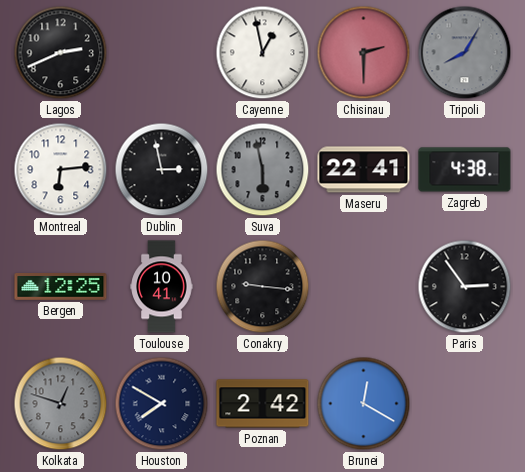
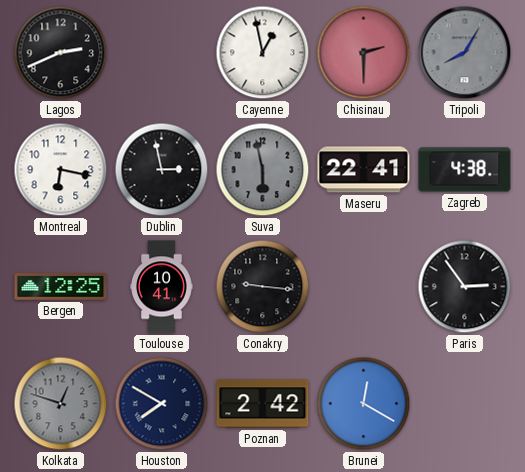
Montreal: 6:14 -> 6:17 (61, 170)
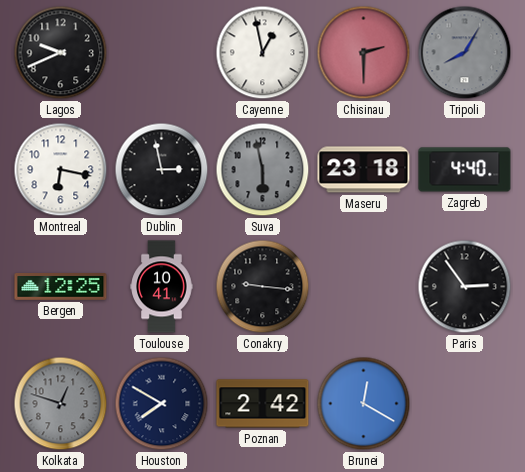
Lagos: 2:41 -> 9:41 (61, 53)
Maseru: 22:41 -> 23:18 (364, 170)
Zagreb: 4:38 -> 4:40 (465, 170)
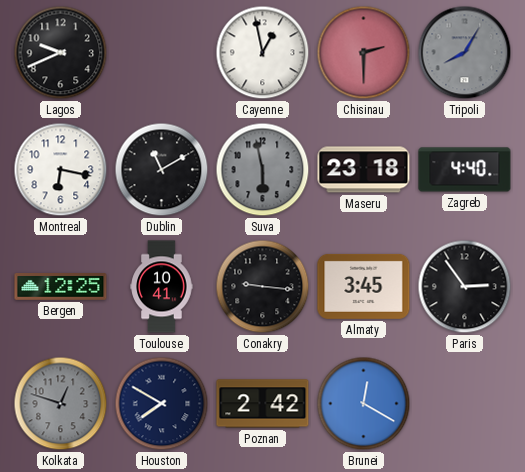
Dublin: 2:58 -> 11:10 (162, 170)
Almaty: none -> 3:45 (364, 286)
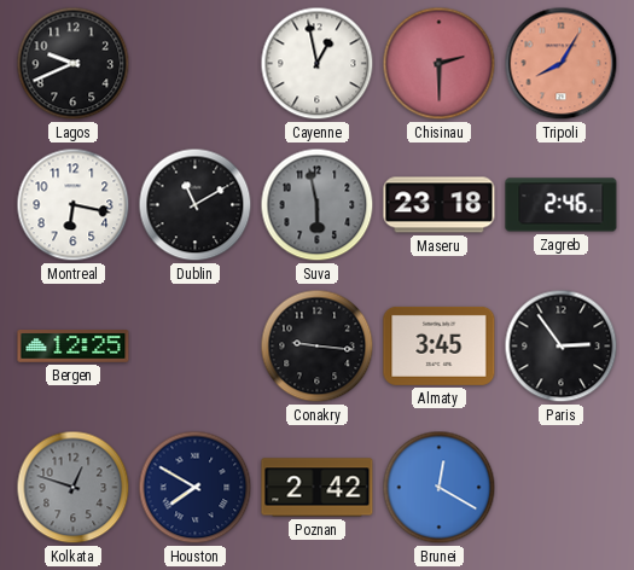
Tripoli dial: grey -> salmon (562, 64)
Zagreb: 4:40 -> 2:46 (562, 205)
Toulouse: 10:41 -> none (162, 287)
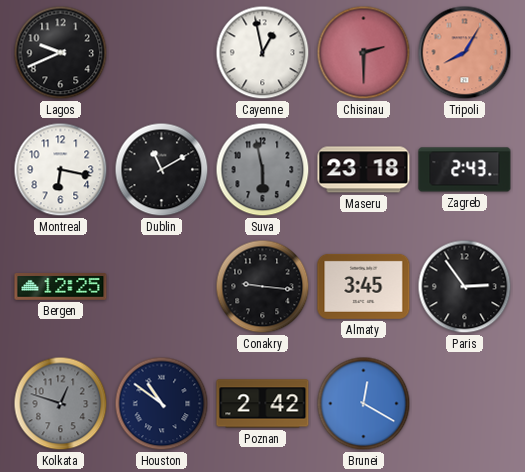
Zagreb: 2:46 -> 2:43 (465, 170)
Houston: 7:50 -> 10:51 (162, 404)
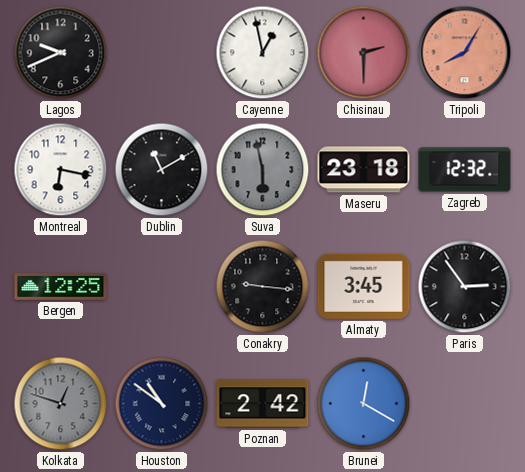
Zagreb: 2:43 -> 12:32 (465, 170)
